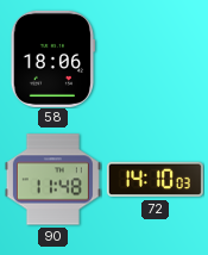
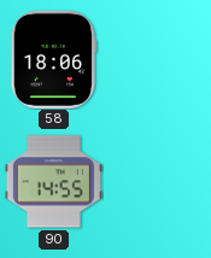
90: 11:48 -> 14:55 (53, 182)
72: 14:10 -> none (155, 180)
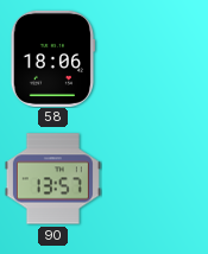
90: 14:55 -> 13:57 (52, 179)
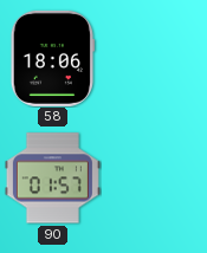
90: 13:57 -> 01:57 (52, 179)
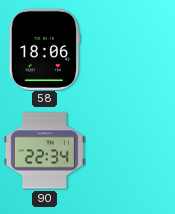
90: 01:57 -> 22:34 (44, 151)
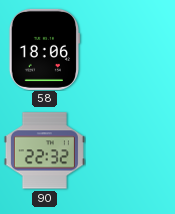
90: 22:34 -> 22:32 (44, 151)
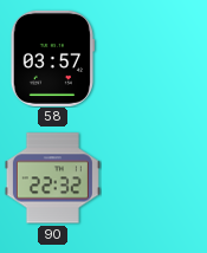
58: 18:06 -> 03:57 (52, 58)
